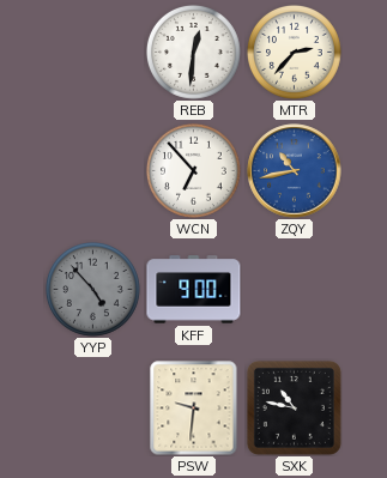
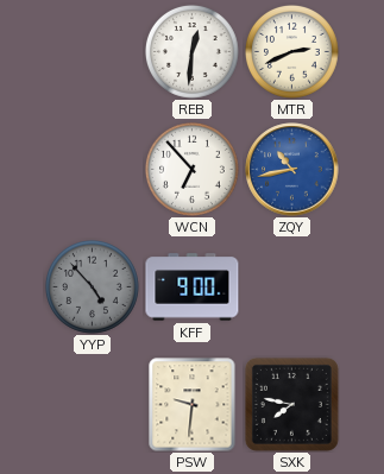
MTR: 2:37 -> 2:41 (291, 51)
SXK: 10:47 -> 7:47 (291, 404)
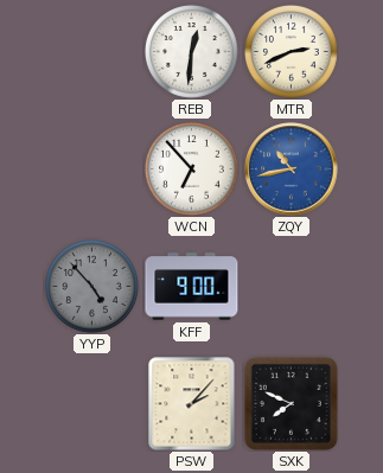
PSW: 9:31 -> 2:07 (192, 404)
SXK: 7:47 -> 7:49 (291, 403)
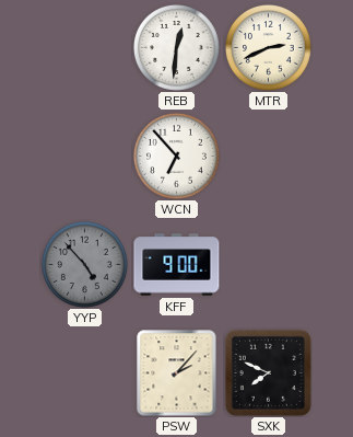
ZQY: 10:43 -> none (292, 170)
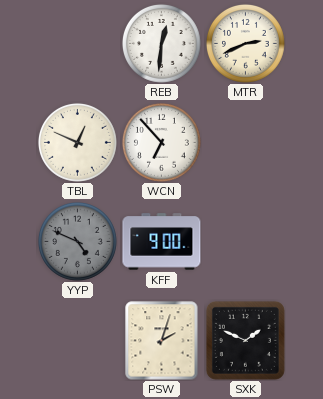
TBL: none -> 12:49 (77, 142)
YYP: 4:53 -> 4:49 (77, 241)
PSW: 2:07 -> 2:03 (162, 341)
SXK: 7:49 -> 1:49 (245, 340)
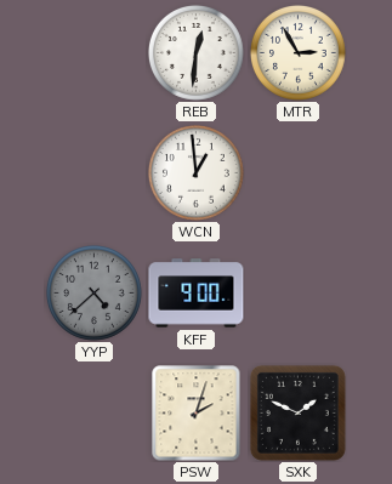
MTR: 2:41 -> 2:55 (297, 52)
TBL: 12:49 -> none (77, 142)
WCN: 6:53 -> 12:59 (195, 172)
YYP: 4:49 -> 4:38 (93, 292)
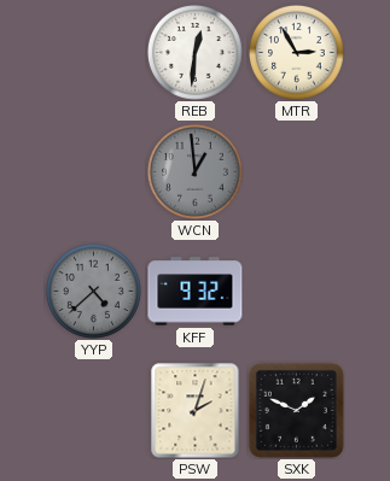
WCN dial: white -> grey (194, 171)
KFF: 9:00 -> 9:32 (196, 292)
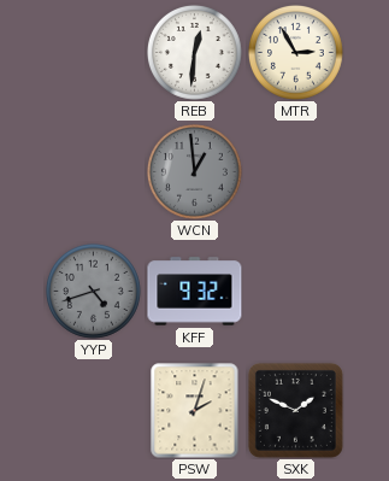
YYP: 4:38 -> 4:42 (93, 291)
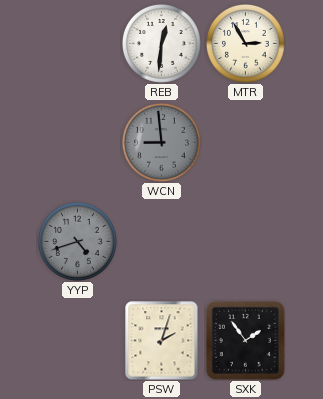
WCN: 12:59 -> 8:59 (161, 142)
KFF: 9:32 -> none (195, 292)
SXK: 1:49 -> 1:54 (245, 340)
